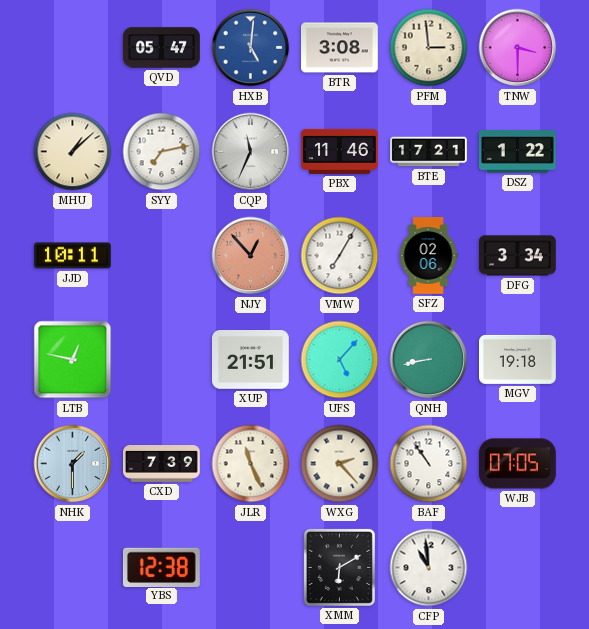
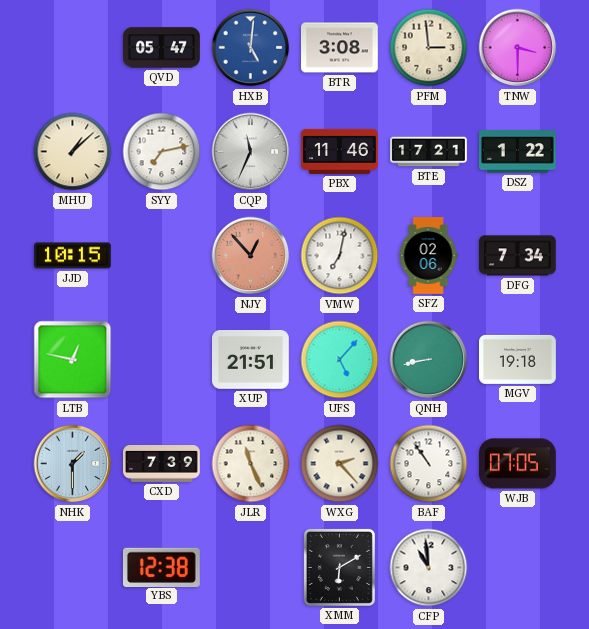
JJD: 10:11 -> 10:15 (73, 256)
VMW: 7:05 -> 7:02 (340, 256)
DFG: 3:34 -> 7:34 (517, 256)
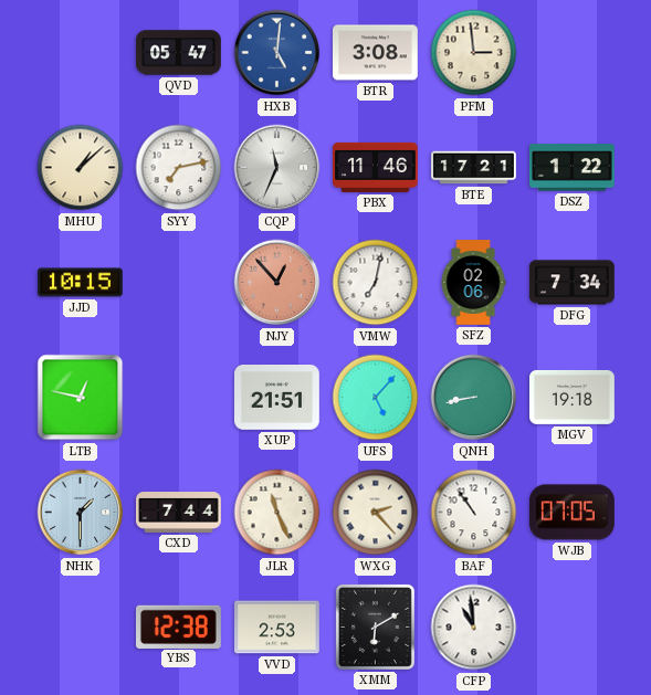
TNW: 3:30 -> none (518, 48)
CXD: 7:39 -> 7:44 (179, 513)
VVD: none -> 2:53 (277, 628)
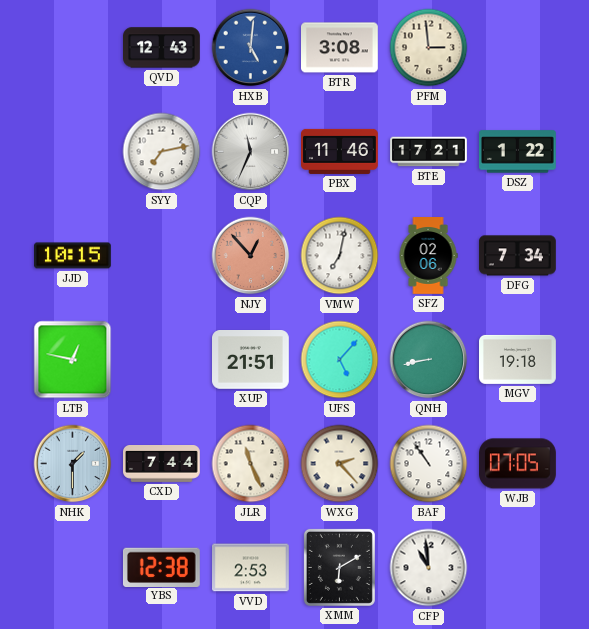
QVD: 05:47 -> 12:43 (162, 48)
MHU: 1:08 -> none (81, 168)
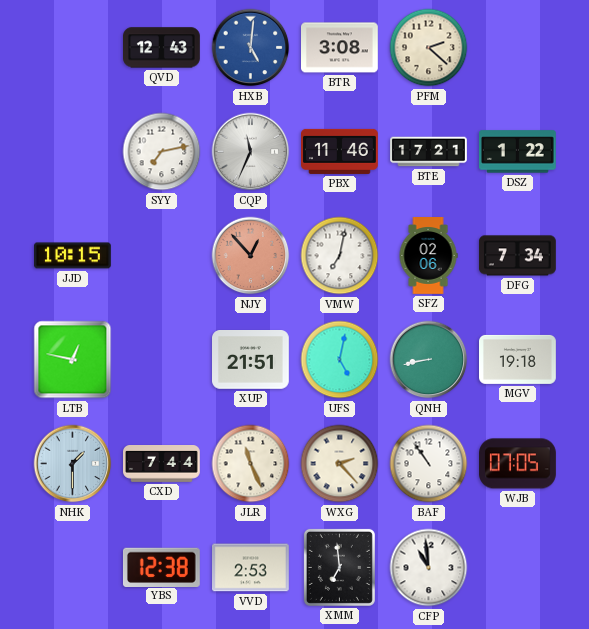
PFM: 2:59 -> 2:22 (429, 48)
UFS: 5:07 -> 5:02 (340, 360)
XMM: 6:10 -> 6:59 (339, 567)
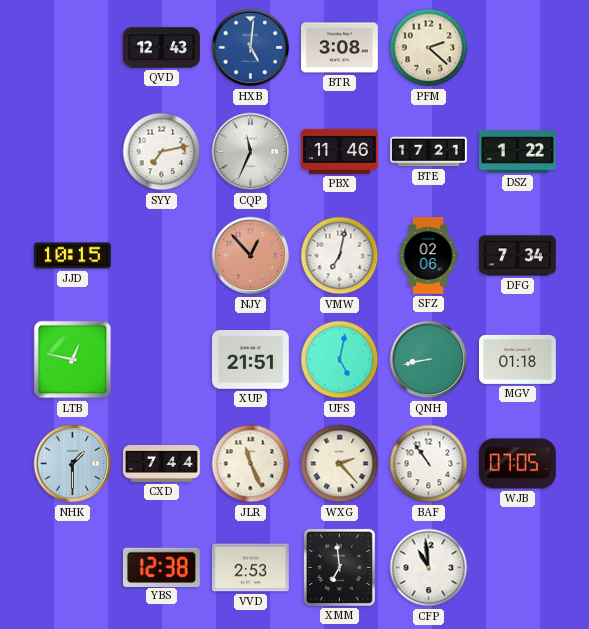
MGV: 19:18 -> 01:18 (518, 359)
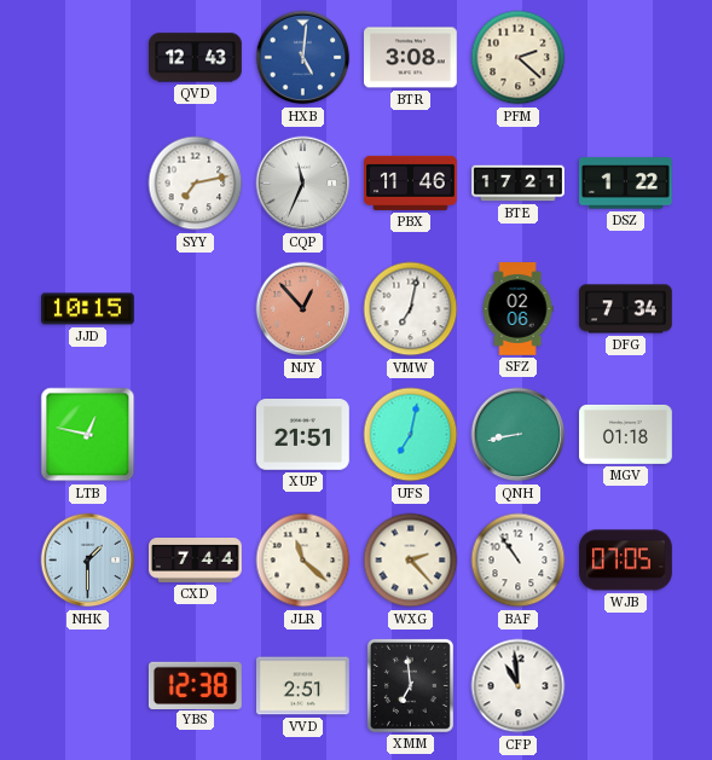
UFS: 5:02 -> 7:02 (411, 435)
JLR: 11:26 -> 11:22 (303, 561)
VVD: 2:53 -> 2:51 (303, 686)
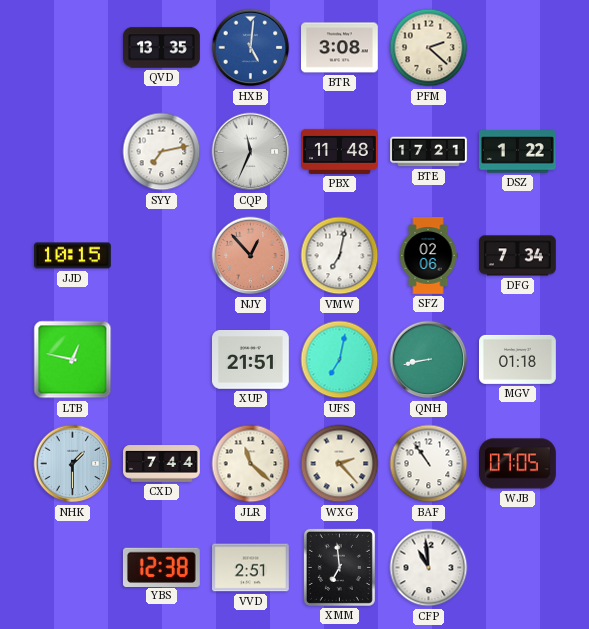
QVD: 12:43 -> 13:35 (162, 48)
PBX: 11:46 -> 11:48 (340, 151)
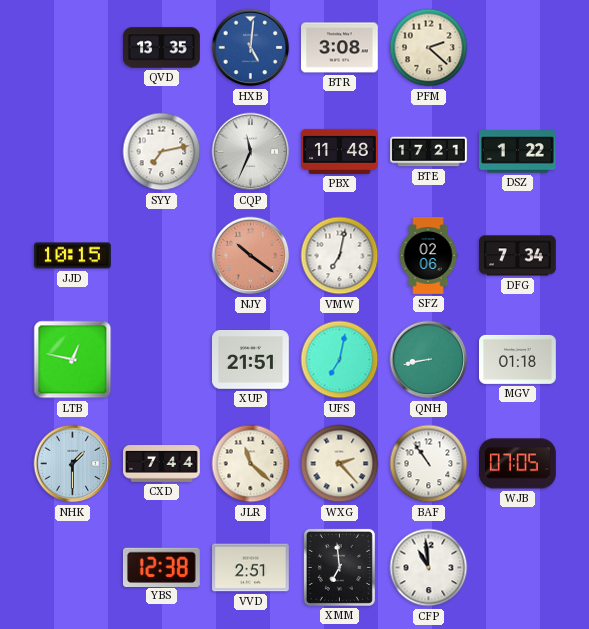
NJY: 12:53 -> 10:21 (251, 256)
